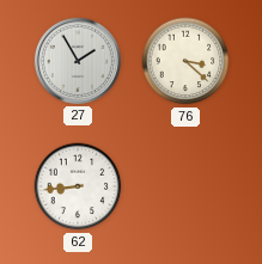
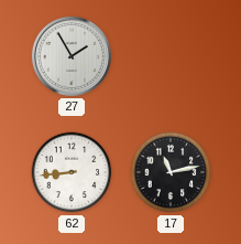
76: 3:22 -> none (185, 61)
17: none -> 11:13 (171, 172)
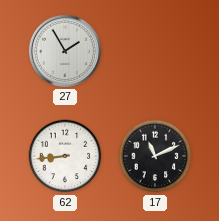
17: 11:13 -> 11:11 (155, 156)
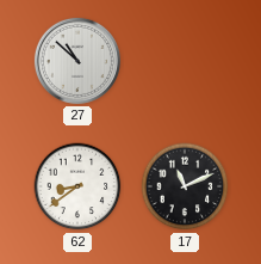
27: 1:55 -> 10:52 (77, 61)
62: 8:44 -> 8:39 (77, 186)
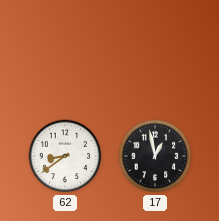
27: 10:52 -> none (77, 61)
17: 11:11 -> 12:58 (155, 156)
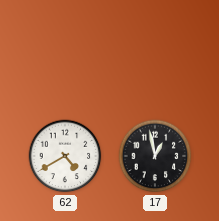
62: 8:39 -> 4:40 (65, 156)
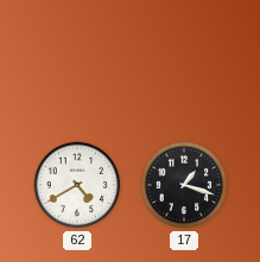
17: 12:58 -> 1:18 (184, 185)
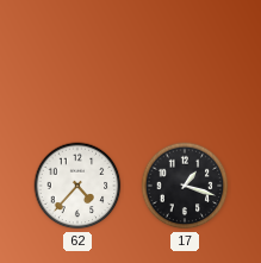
62: 4:40 -> 4:37 (77, 186)
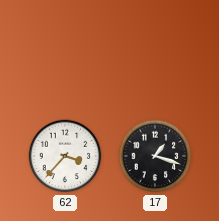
62: 4:37 -> 3:37 (65, 156)
